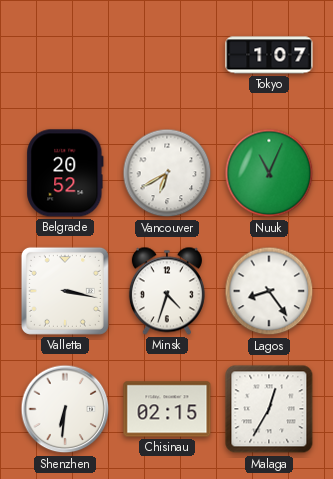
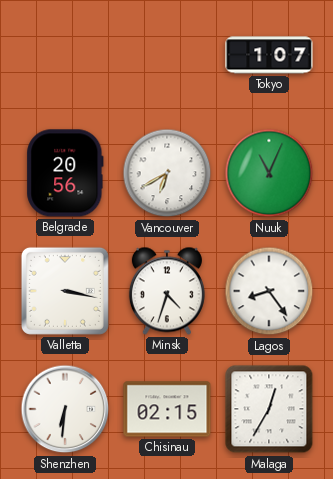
Belgrade: 20:52 -> 20:56 (65, 173)
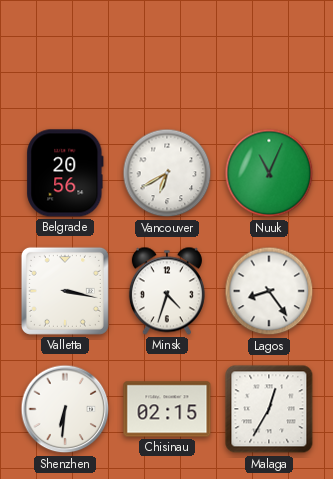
Tokyo: 1:07 -> none (269, 55)
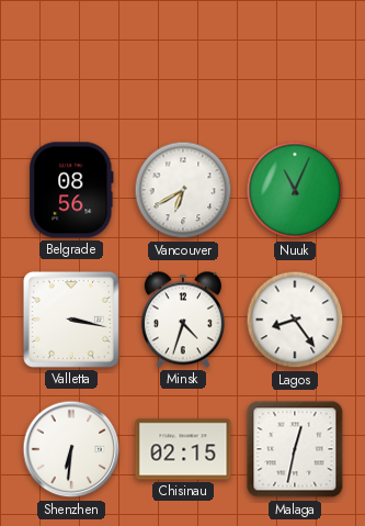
Belgrade: 20:56 -> 08:56 (71, 190)
Malaga: 12:35 -> 12:32 (295, 449)
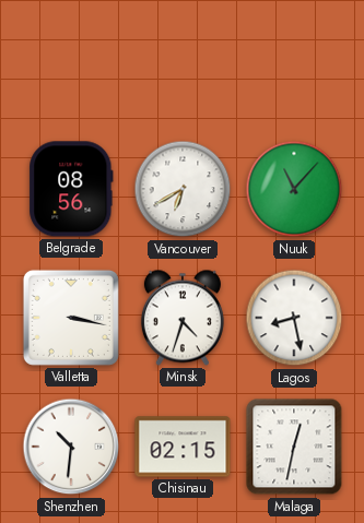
Nuuk: 11:04 -> 11:07 (294, 189)
Lagos: 8:24 -> 8:28 (294, 318)
Shenzhen: 6:31 -> 10:31 (71, 447)
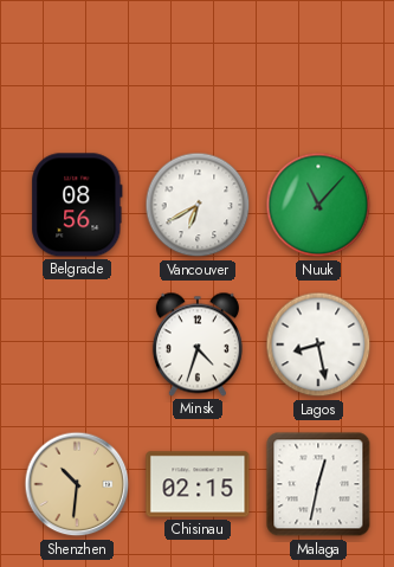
Valletta: 3:17 -> none (71, 318)
Shenzhen dial: white -> champagne (77, 484)
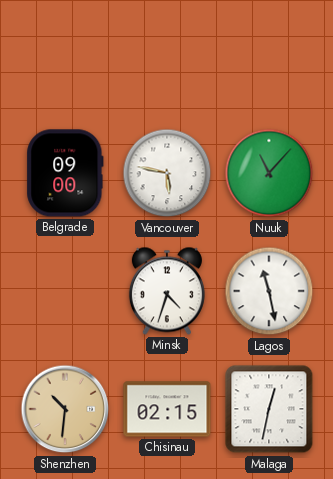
Belgrade: 08:56 -> 09:00 (65, 173)
Vancouver: 6:40 -> 5:47 (167, 173)
Lagos: 8:28 -> 11:28 (269, 291)
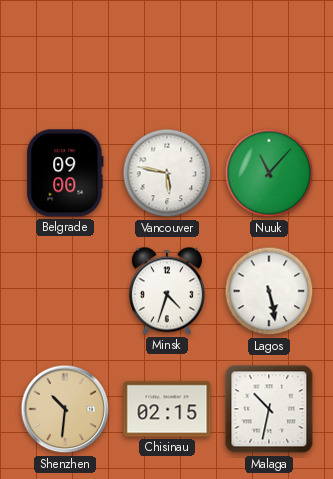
Lagos: 11:28 -> 5:28 (269, 291)
Malaga: 12:32 -> 10:32 (269, 409)
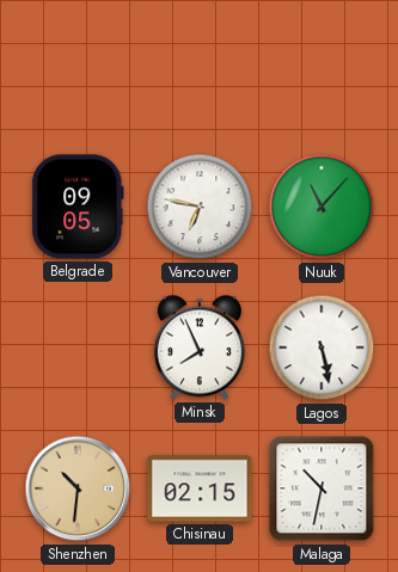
Belgrade: 09:00 -> 09:05 (78, 207)
Vancouver: 5:47 -> 6:47 (200, 207)
Minsk: 4:33 -> 7:56 (200, 347)
